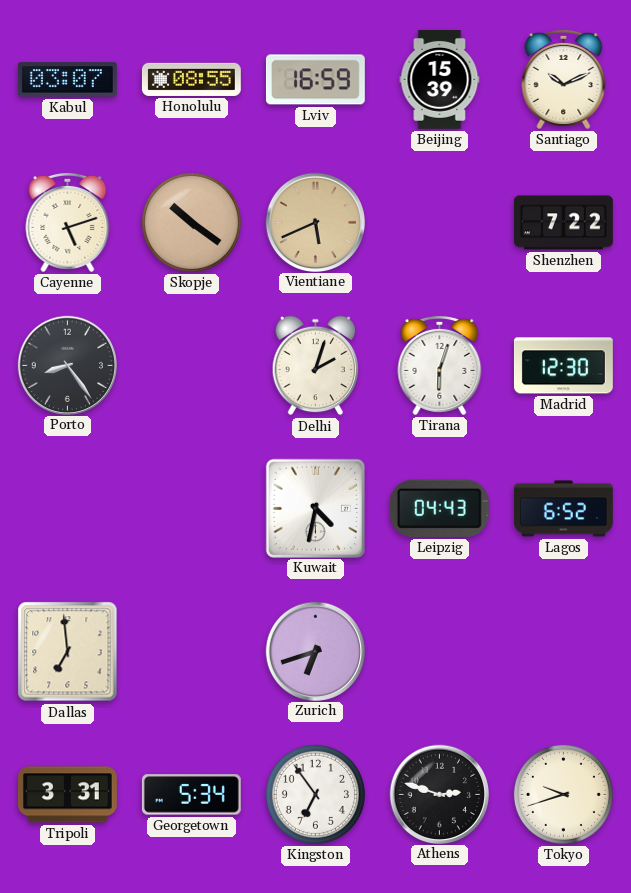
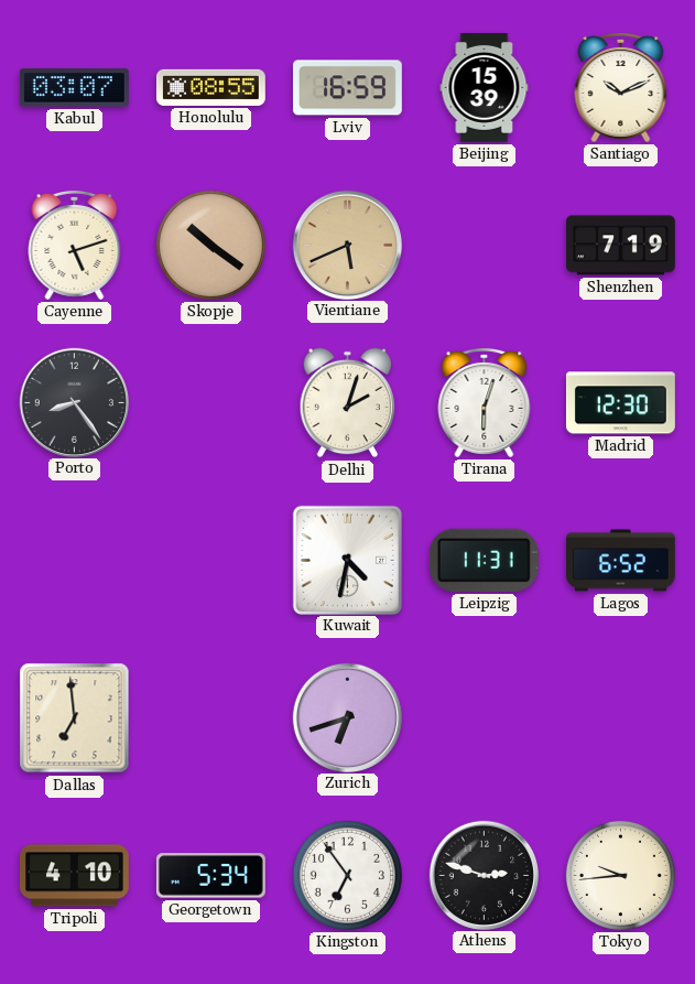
Shenzhen: 7:22 -> 7:19 (620, 246)
Leipzig: 04:43 -> 11:31 (484, 560)
Tripoli: 3:31 -> 4:10 (74, 876)
Tokyo: 9:42 -> 9:44 (620, 875)
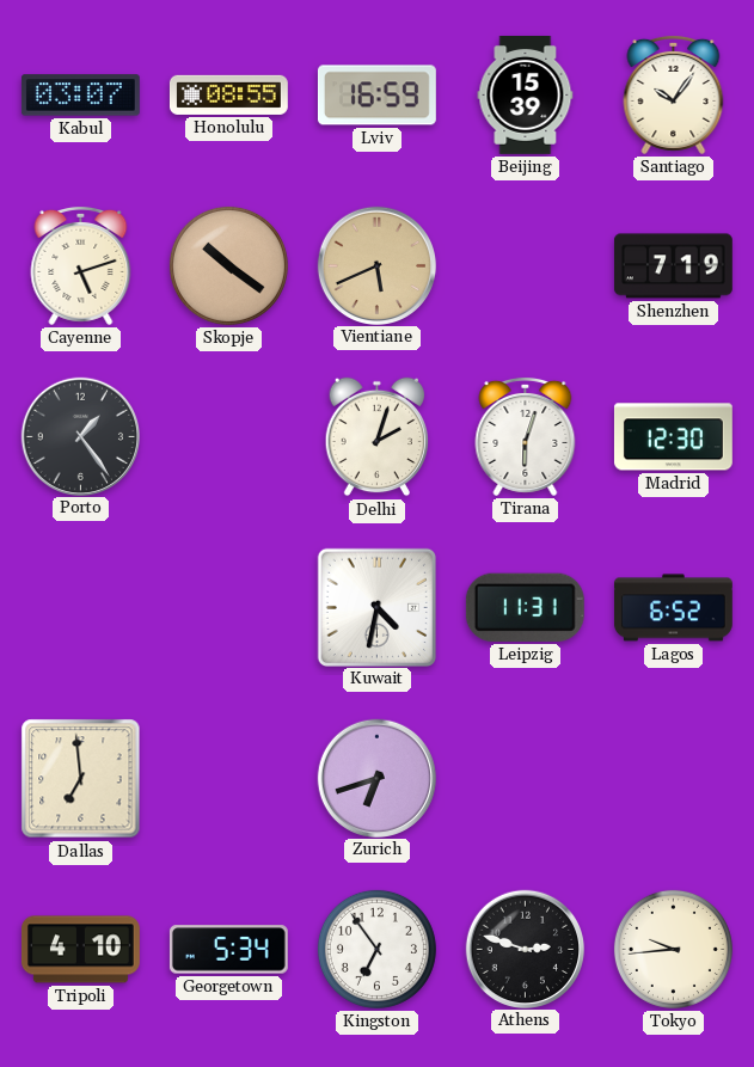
Santiago: 10:11 -> 10:06 (674, 94)
Porto: 8:24 -> 1:24 (80, 436)
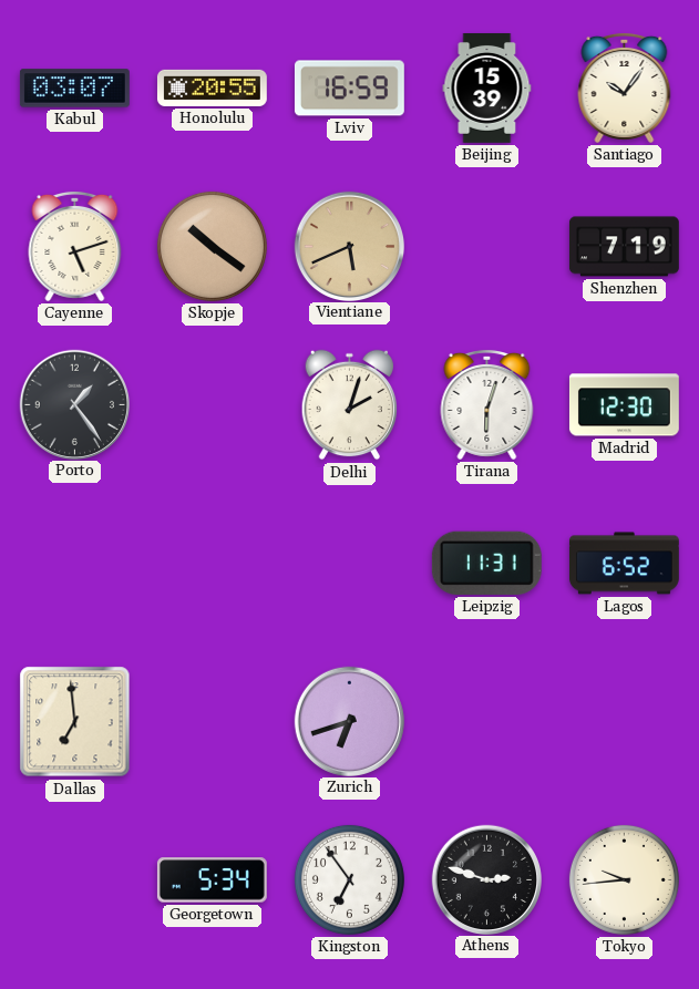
Honolulu: 08:55 -> 20:55 (212, 87)
Kuwait: 4:32 -> none (376, 607)
Tripoli: 4:10 -> none (80, 950)
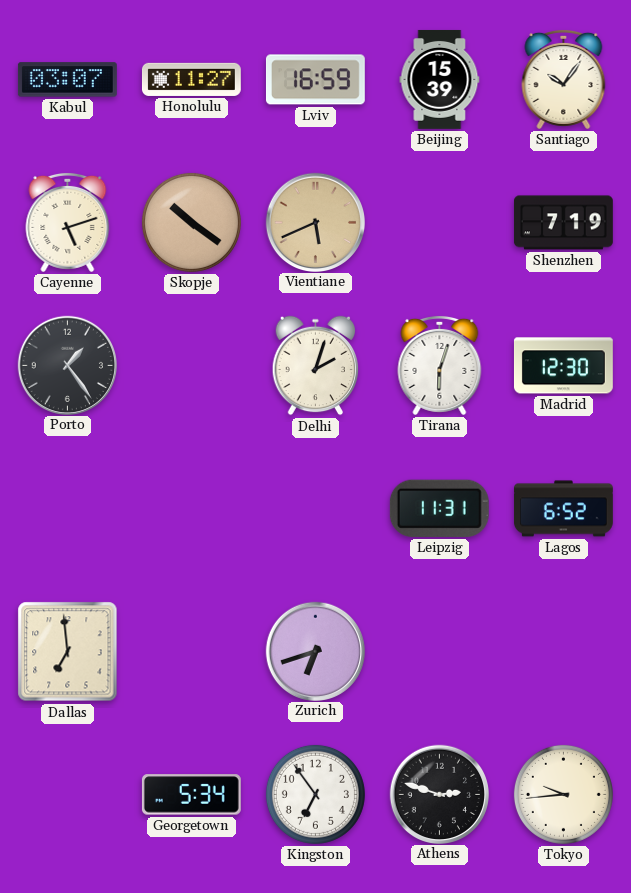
Honolulu: 20:55 -> 11:27 (191, 79)
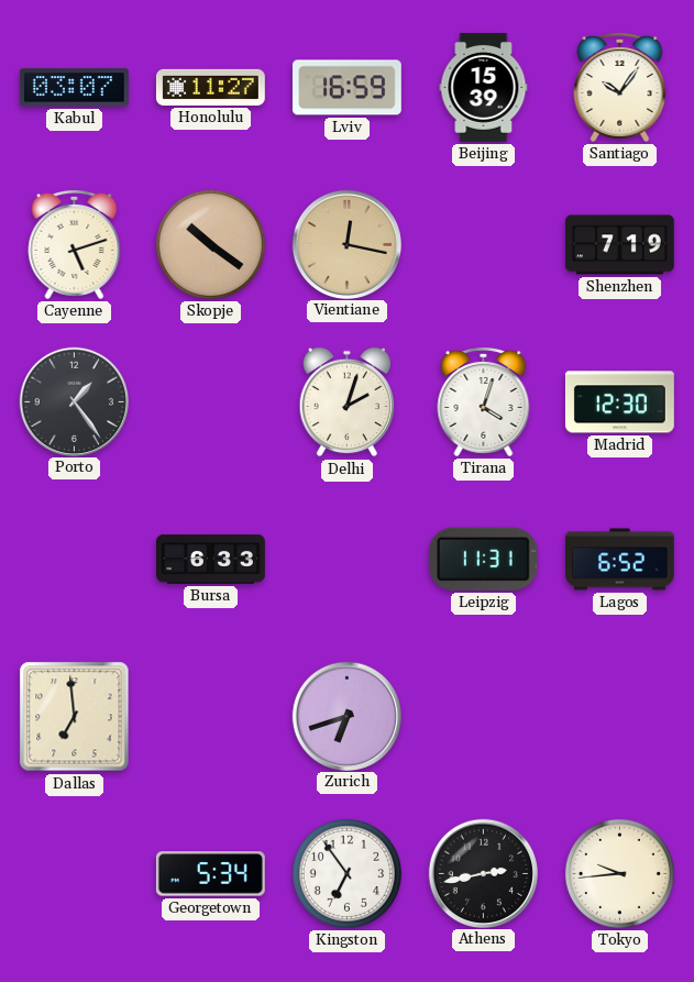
Vientiane: 5:41 -> 12:17 (346, 244)
Tirana: 6:03 -> 4:03 (484, 401)
Bursa: none -> 6:33 (211, 560)
Athens: 2:48 -> 2:43 (483, 873)
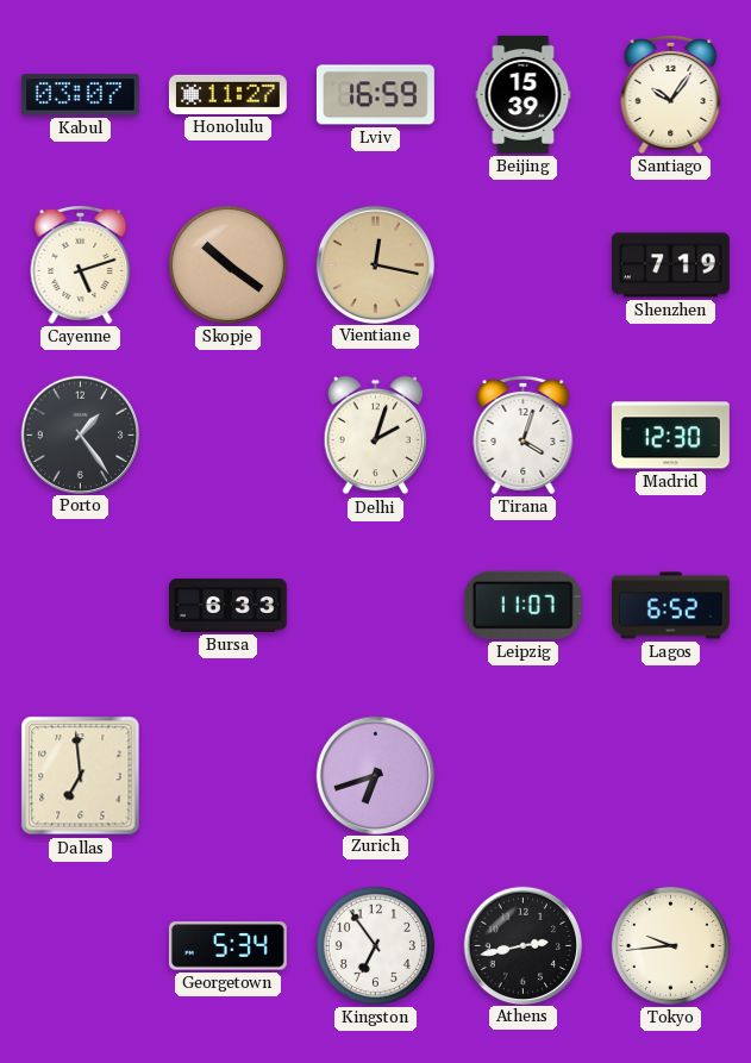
Leipzig: 11:31 -> 11:07 (522, 605)
